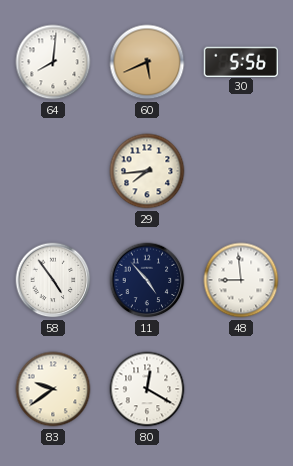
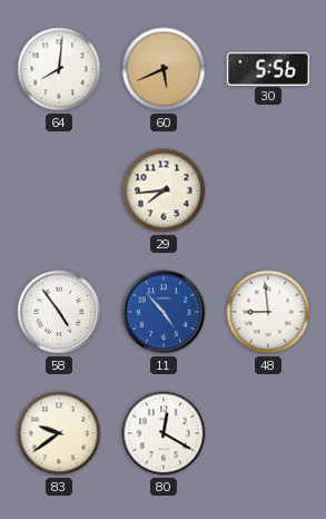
11 dial: navy -> blue (164, 312)
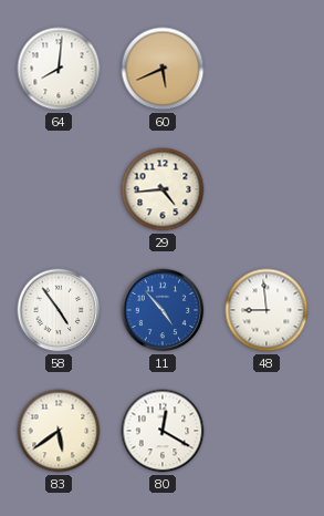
30: 5:56 -> none (268, 68)
29: 7:44 -> 4:44 (163, 189)
83: 9:39 -> 5:39 (59, 431)
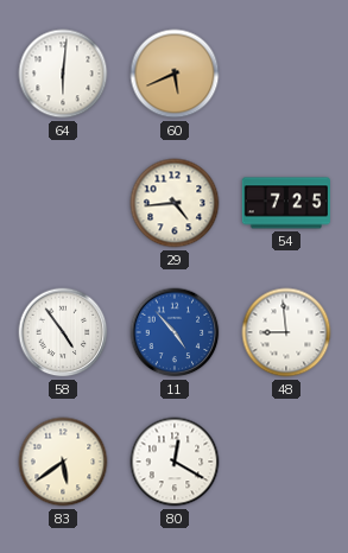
64: 8:01 -> 6:01 (63, 74)
54: none -> 7:25 (285, 203)
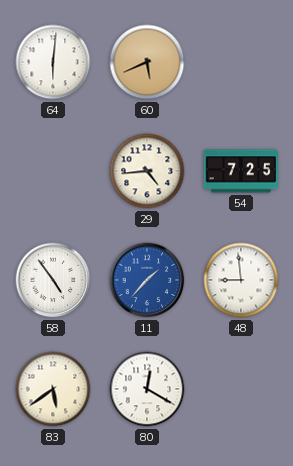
11: 4:53 -> 1:37 (147, 280)
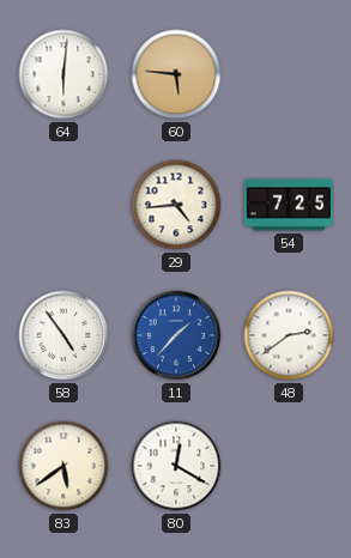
60: 5:41 -> 5:46 (176, 74)
48: 8:59 -> 2:39 (289, 335)
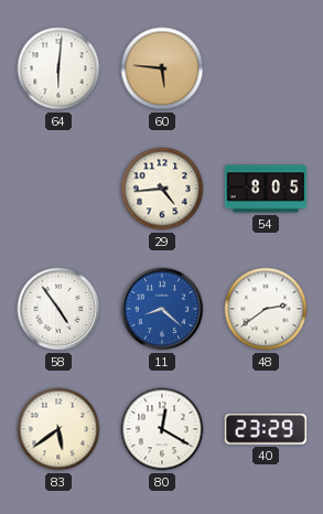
54: 7:25 -> 8:05 (265, 189)
11: 1:37 -> 8:22 (162, 309)
40: none -> 23:29 (266, 429)
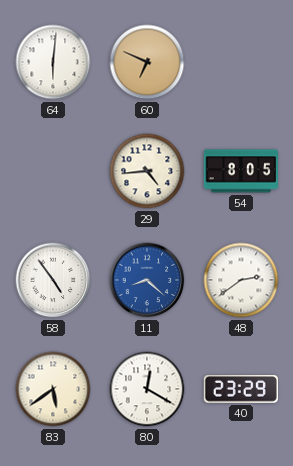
60: 5:46 -> 6:49 (147, 62)
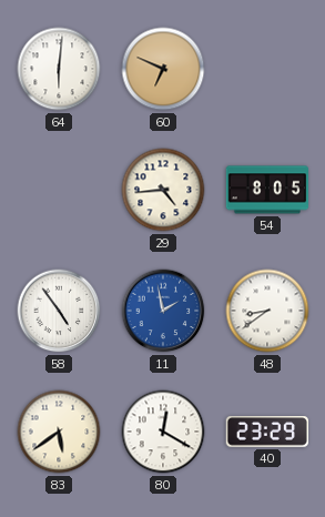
11: 8:22 -> 1:58 (163, 311)
48: 2:39 -> 8:39 (267, 311)
